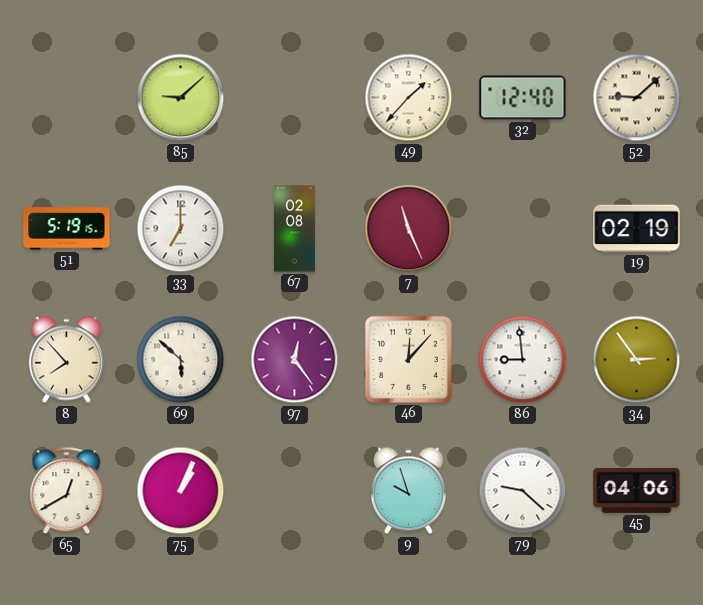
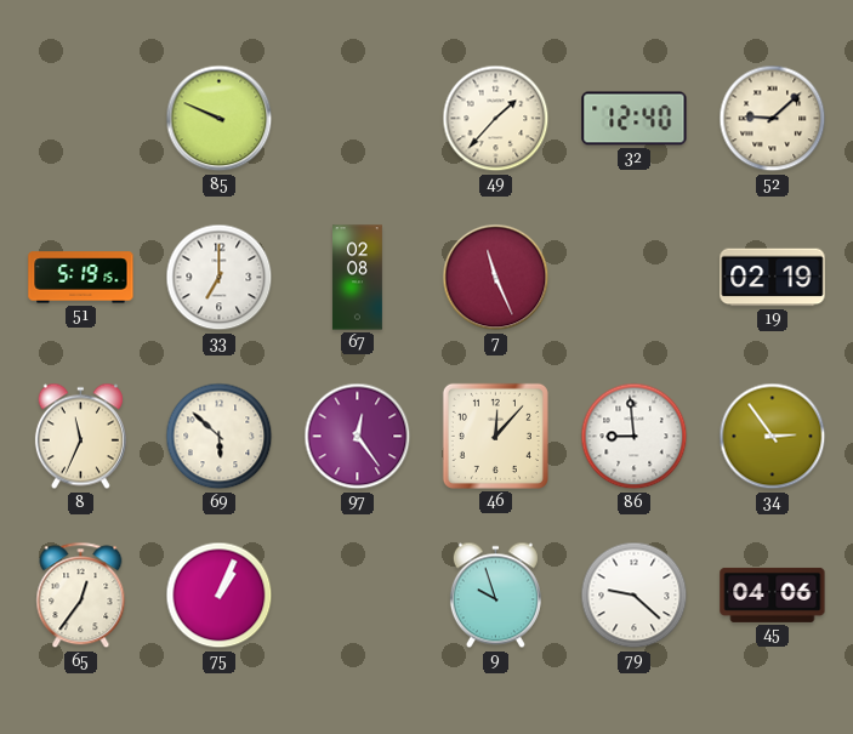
85: 9:08 -> 9:49 (220, 119)
8: 7:53 -> 11:34 (80, 437)
65: 12:40 -> 12:36 (81, 596)
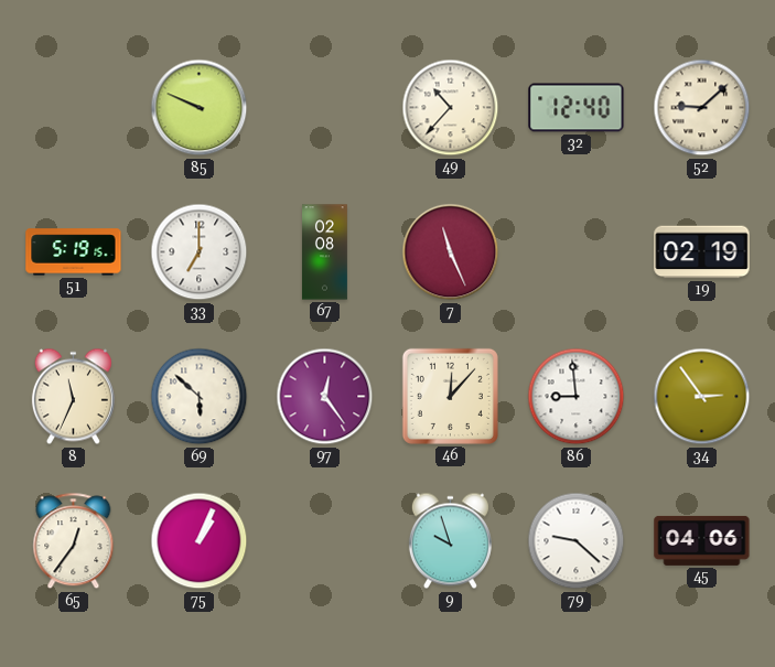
49: 1:37 -> 10:37 (451, 108)
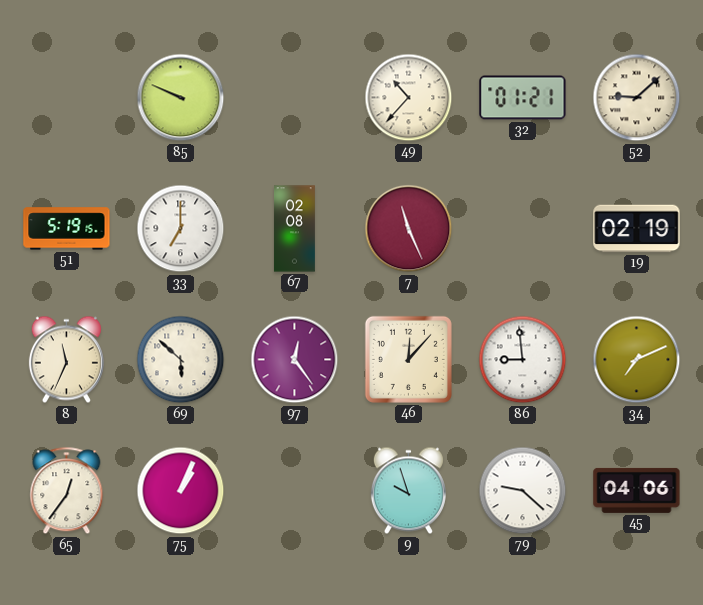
32: 12:40 -> 01:21 (523, 98)
34: 2:54 -> 7:11 (637, 360)
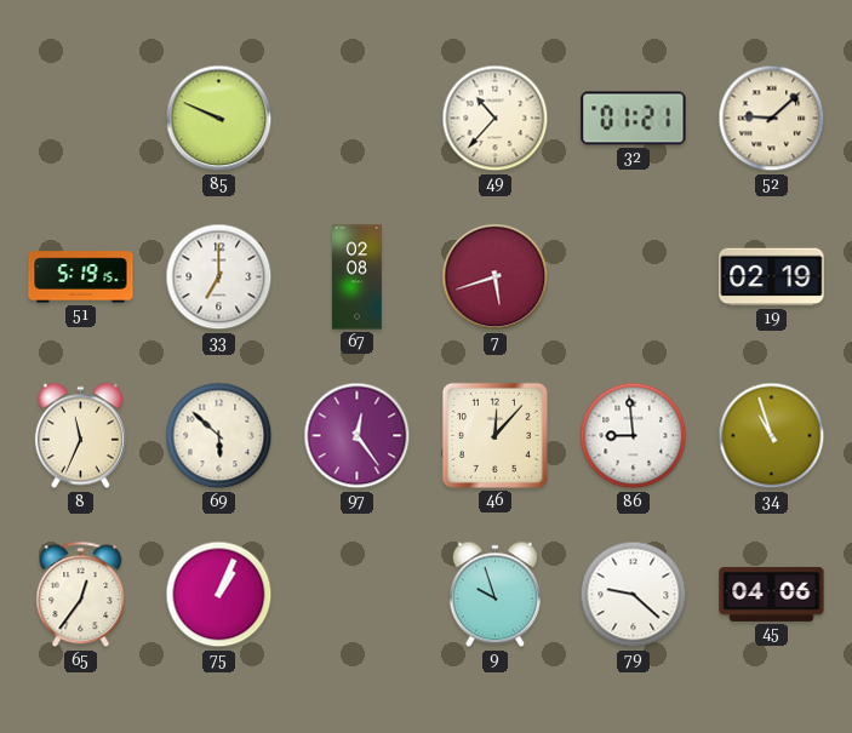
7: 11:26 -> 5:42 (496, 277)
34: 7:11 -> 10:57 (772, 436)
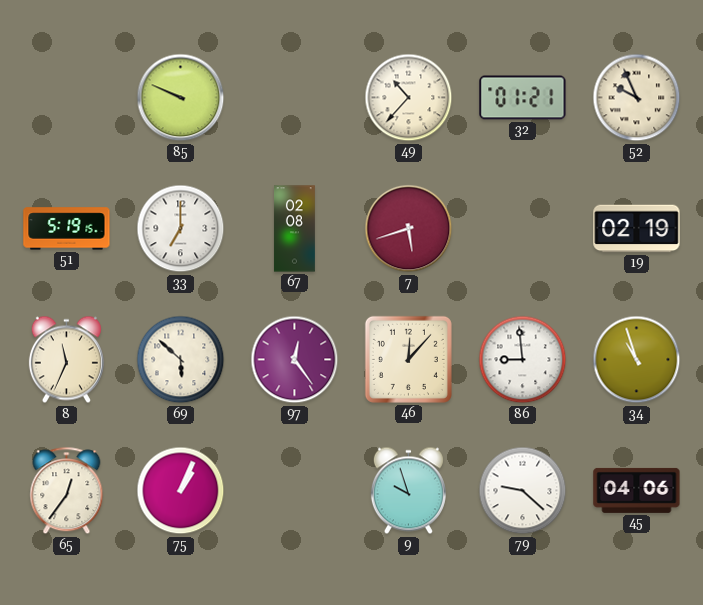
52: 9:08 -> 9:56 (637, 98)
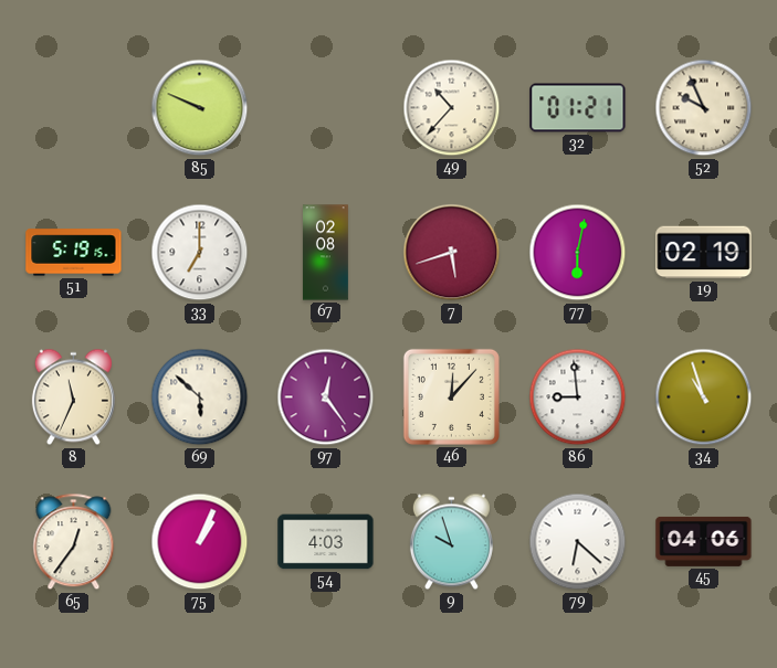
77: none -> 6:02 (578, 253)
54: none -> 4:03 (326, 542)
79: 9:22 -> 6:22 (578, 542)
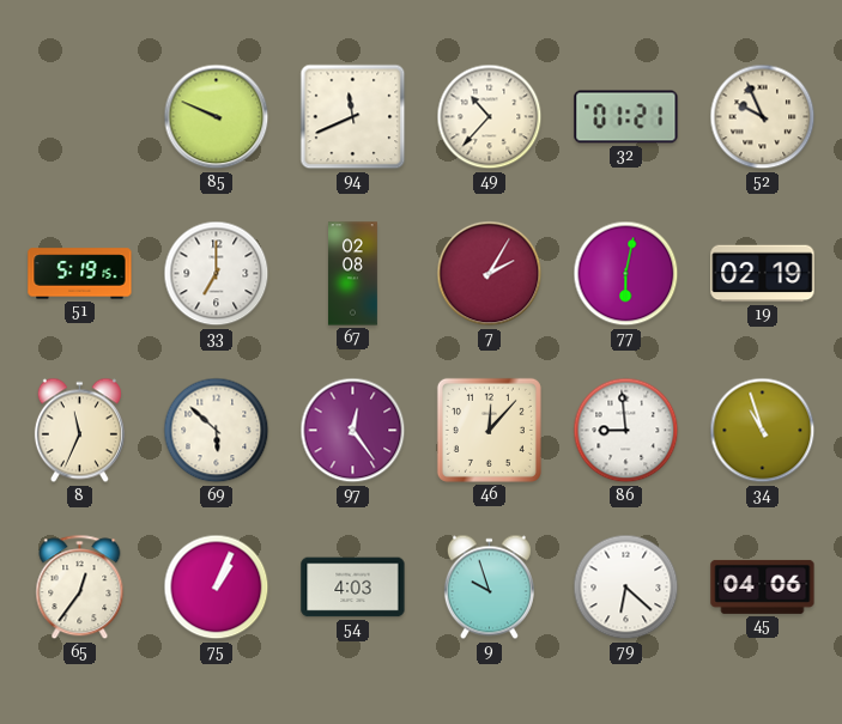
94: none -> 11:41 (353, 117)
7: 5:42 -> 2:05 (490, 274)
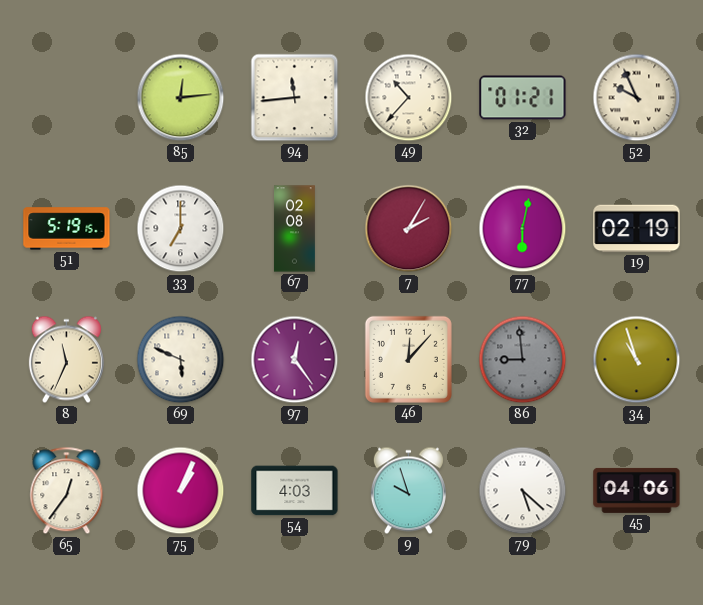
85: 9:49 -> 12:14 (181, 98)
94: 11:41 -> 11:44 (295, 98)
69: 5:52 -> 5:49 (181, 360)
86 dial: white -> grey (523, 360)
79: 6:22 -> 5:22 (523, 491)
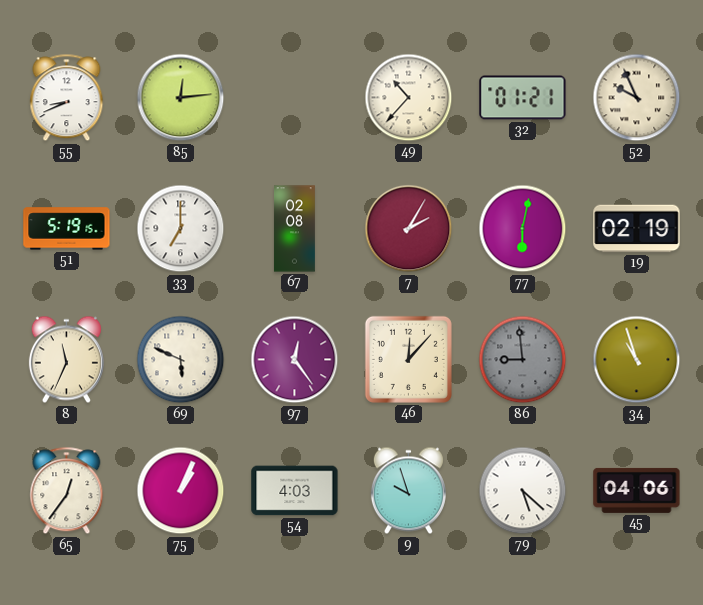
55: none -> 8:41 (67, 98)
94: 11:44 -> none (295, 98)
